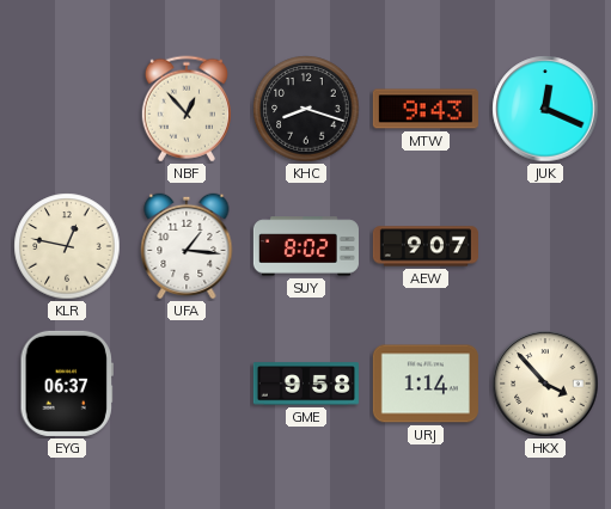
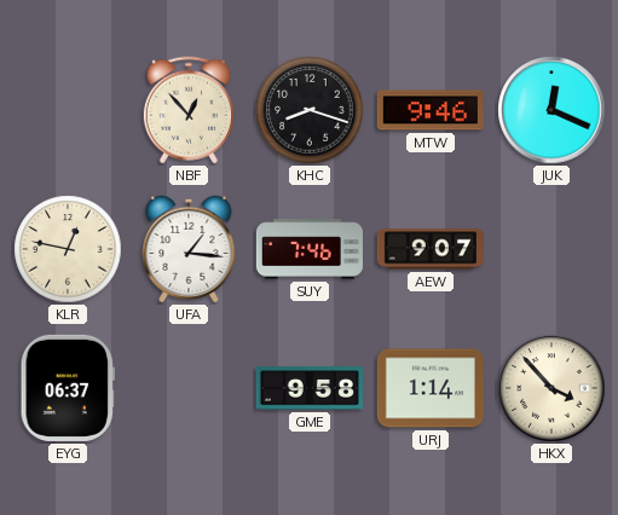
MTW: 9:43 -> 9:46 (431, 110)
SUY: 8:02 -> 7:46 (310, 249)
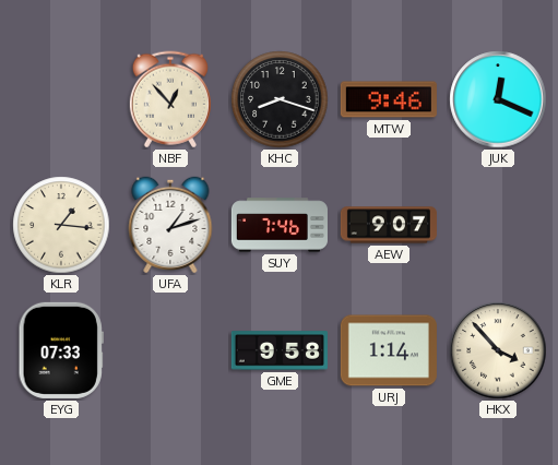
KLR: 12:47 -> 1:16 (61, 225)
UFA: 1:16 -> 1:12 (170, 225)
EYG: 06:37 -> 07:33 (61, 350)
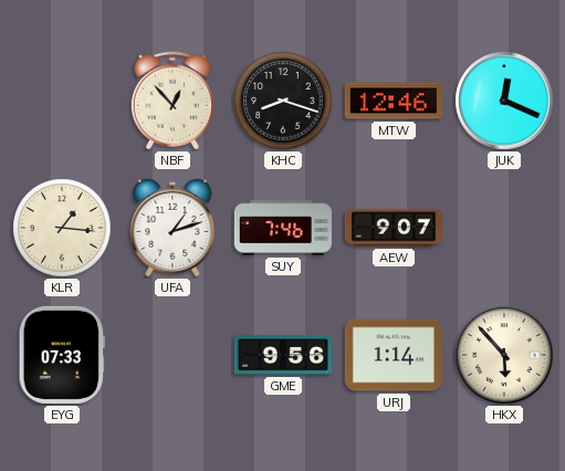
MTW: 9:46 -> 12:46 (394, 101)
GME: 9:58 -> 9:56 (283, 355)
HKX: 3:53 -> 5:53 (504, 355)
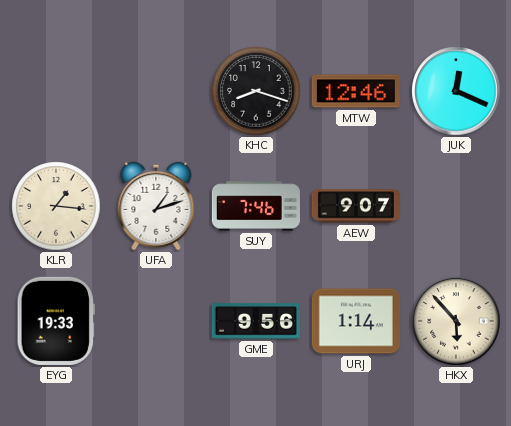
NBF: 12:53 -> none (172, 101)
EYG: 07:33 -> 19:33 (56, 321)
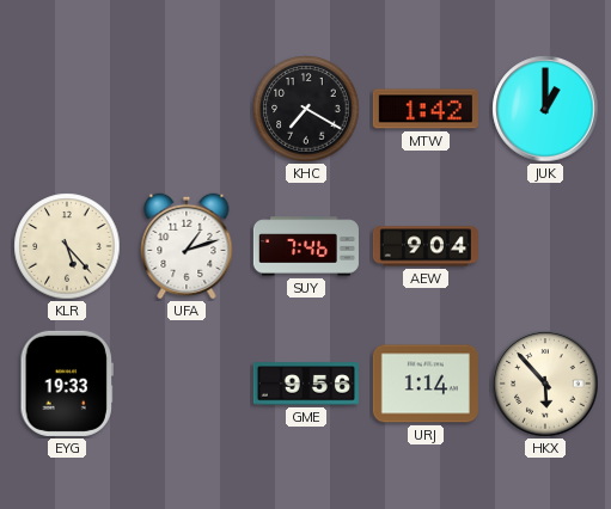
KHC: 8:18 -> 7:20 (306, 109)
MTW: 12:46 -> 1:42 (426, 109)
JUK: 12:19 -> 1:00 (545, 109)
KLR: 1:16 -> 5:23 (67, 246)
AEW: 9:07 -> 9:04 (426, 246)
